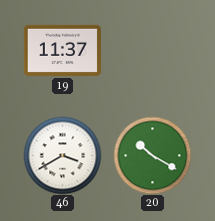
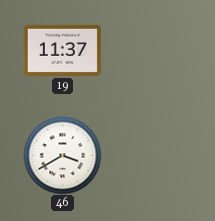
20: 10:20 -> none (152, 155)
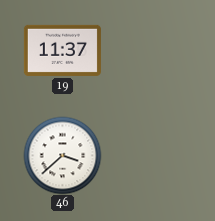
46: 3:40 -> 3:38 (62, 155)
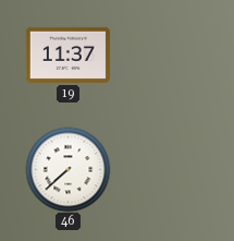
46: 3:38 -> 7:38 (67, 169)
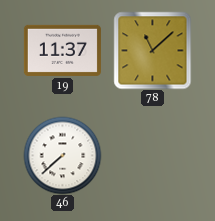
78: none -> 11:08 (152, 50)
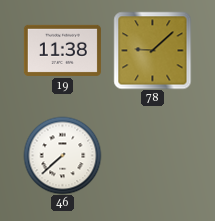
19: 11:37 -> 11:38 (62, 50)
78: 11:08 -> 9:08 (152, 50)
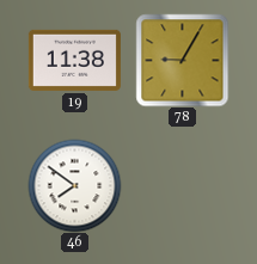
78: 9:08 -> 9:05 (182, 60)
46: 7:38 -> 7:51 (74, 185)
